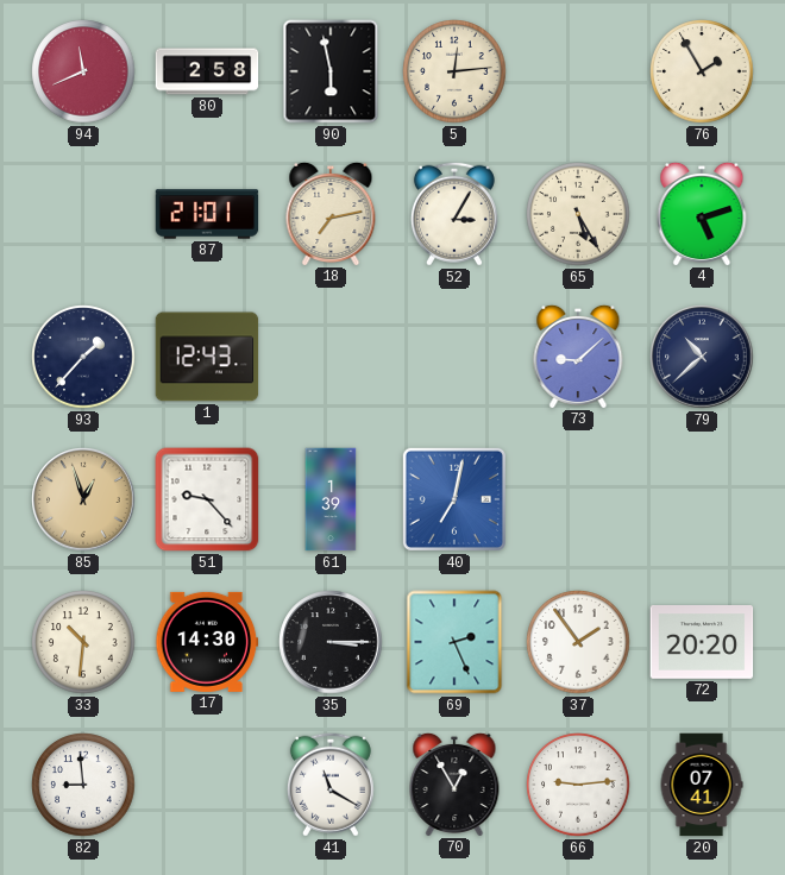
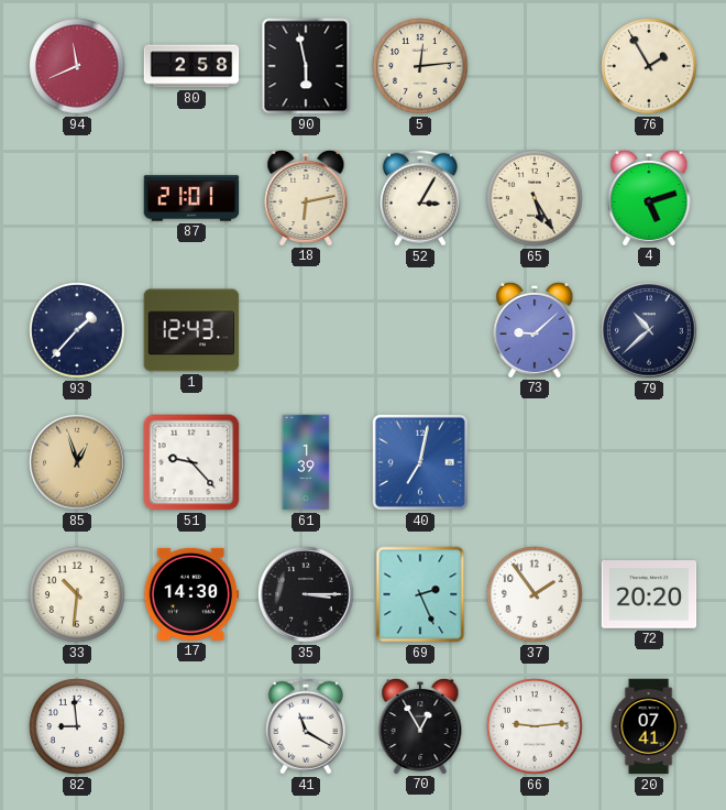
18: 7:13 -> 6:13 (306, 197)
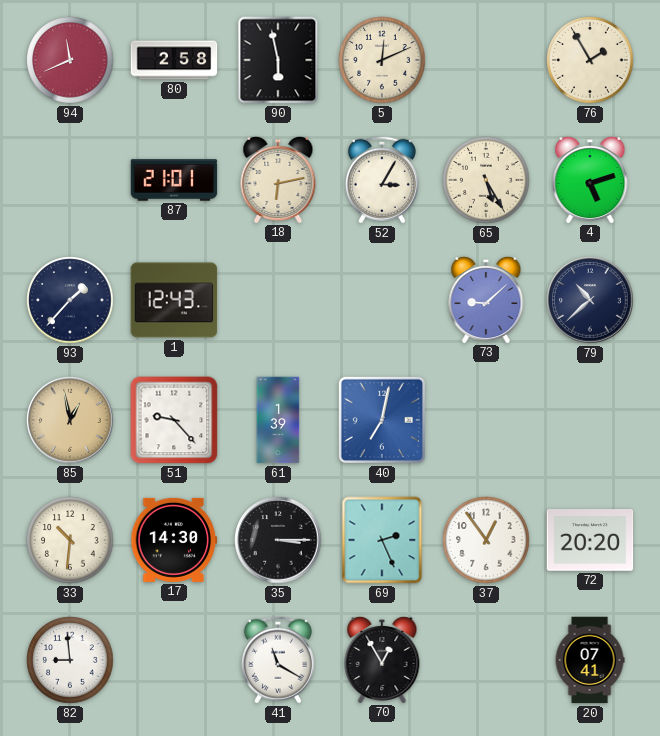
5: 12:14 -> 12:11 (382, 60)
85: 12:57 -> 12:58 (70, 420)
37: 1:54 -> 12:54 (486, 540)
66: 9:14 -> none (535, 726)
